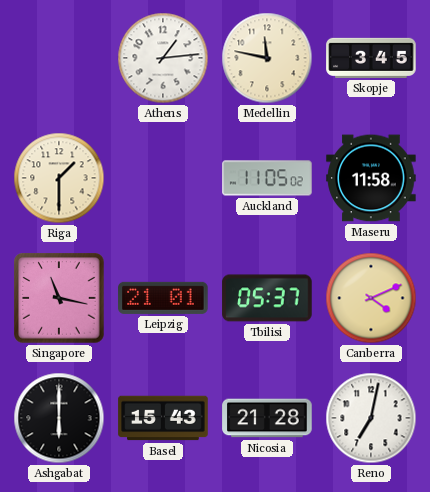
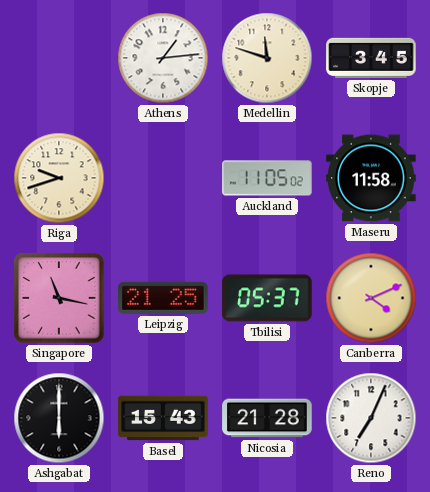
Medellin: 11:47 -> 11:48 (267, 58)
Riga: 1:30 -> 9:42 (59, 178)
Leipzig: 21:01 -> 21:25 (163, 298)
Reno: 7:02 -> 7:04 (371, 418)
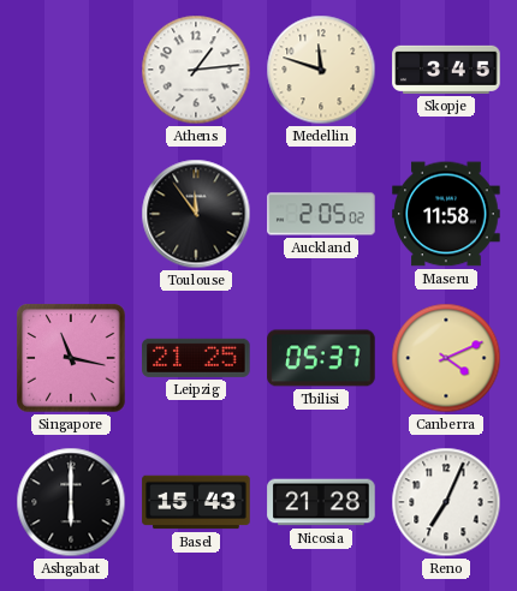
Riga: 9:42 -> none (59, 178)
Toulouse: none -> 11:54 (196, 214)
Auckland: 11:05 -> 2:05 (321, 214)
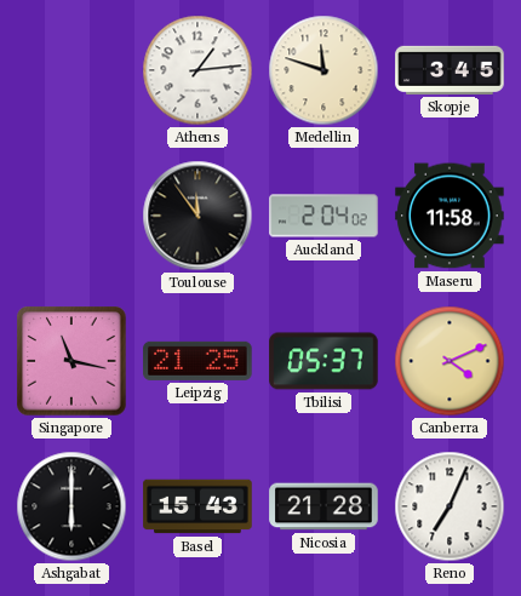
Auckland: 2:05 -> 2:04 (324, 216)
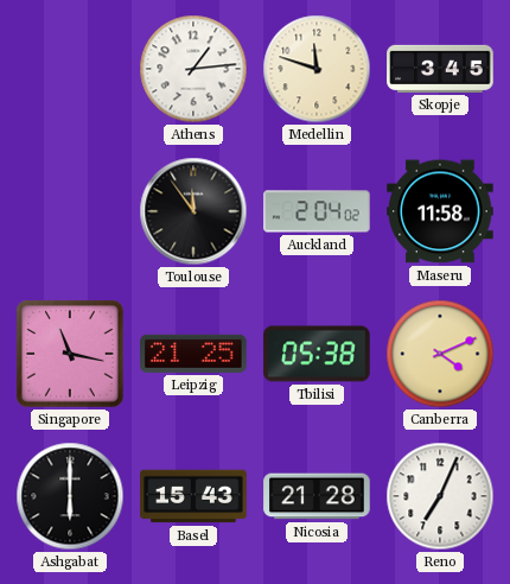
Tbilisi: 05:37 -> 05:38 (317, 354)
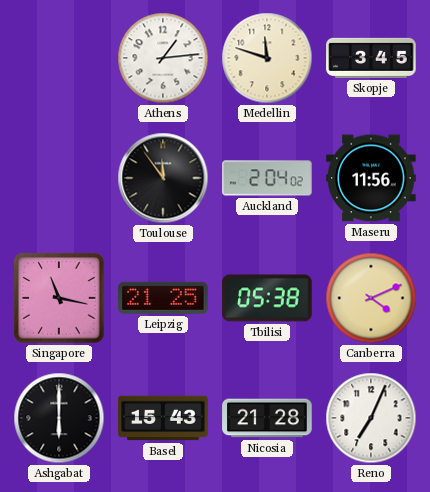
Maseru: 11:58 -> 11:56 (371, 178)
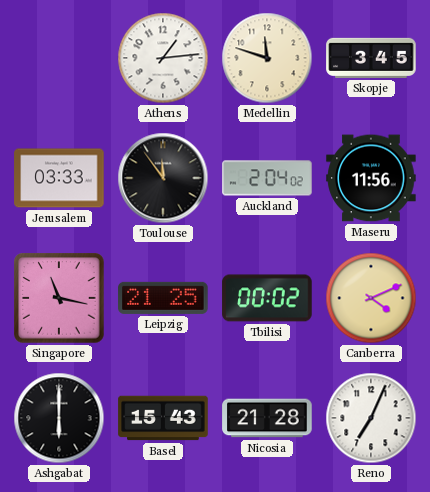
Jerusalem: none -> 03:33 (59, 178)
Tbilisi: 05:38 -> 00:02 (267, 298)
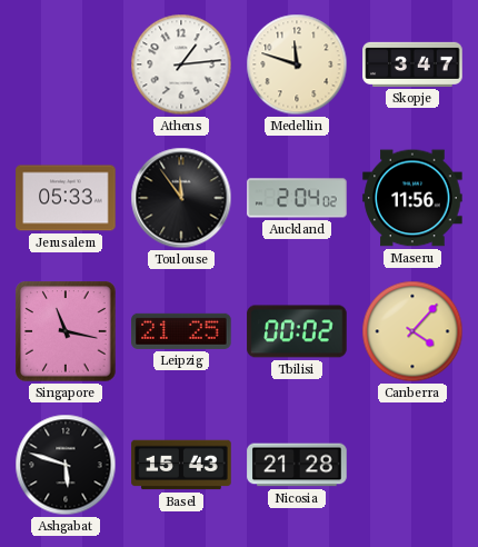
Skopje: 3:45 -> 3:47 (412, 64)
Jerusalem: 03:33 -> 05:33 (66, 198)
Canberra: 4:11 -> 4:07 (412, 331)
Ashgabat: 6:00 -> 5:48 (66, 465)
Reno: 7:04 -> none (371, 418)
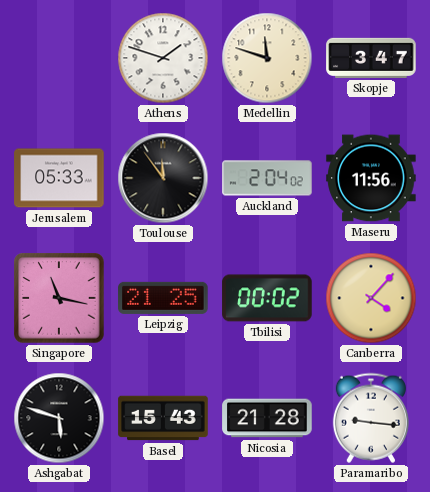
Athens: 1:14 -> 1:48 (163, 58)
Paramaribo: none -> 9:16 (371, 418)
